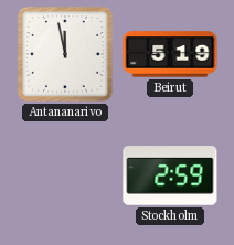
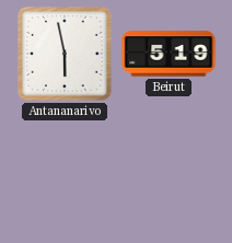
Antananarivo: 11:58 -> 5:58 (65, 54)
Stockholm: 2:59 -> none (170, 175)
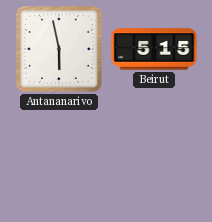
Beirut: 5:19 -> 5:15 (154, 49)
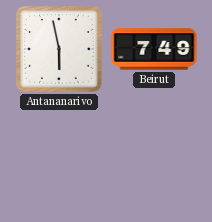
Beirut: 5:15 -> 7:49 (154, 49)
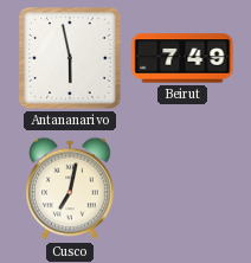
Cusco: none -> 7:02 (70, 188)
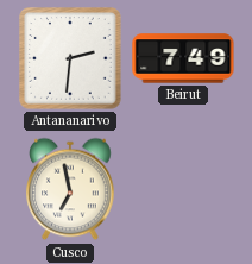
Antananarivo: 5:58 -> 2:31 (70, 58)
Cusco: 7:02 -> 6:58 (70, 189)
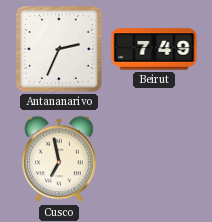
Antananarivo: 2:31 -> 2:34 (59, 49)
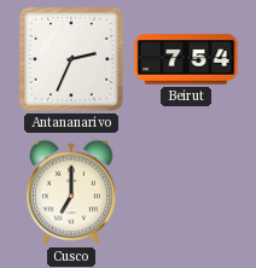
Beirut: 7:49 -> 7:54 (186, 59)
Cusco: 6:58 -> 7:00 (71, 192)
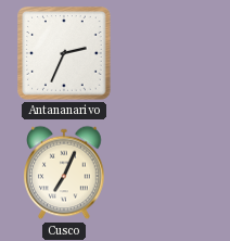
Beirut: 7:54 -> none (186, 59)
Cusco: 7:00 -> 7:04 (64, 173)
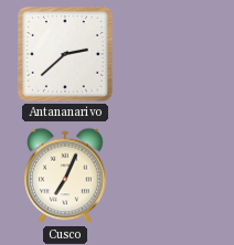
Antananarivo: 2:34 -> 2:38 (65, 54)
